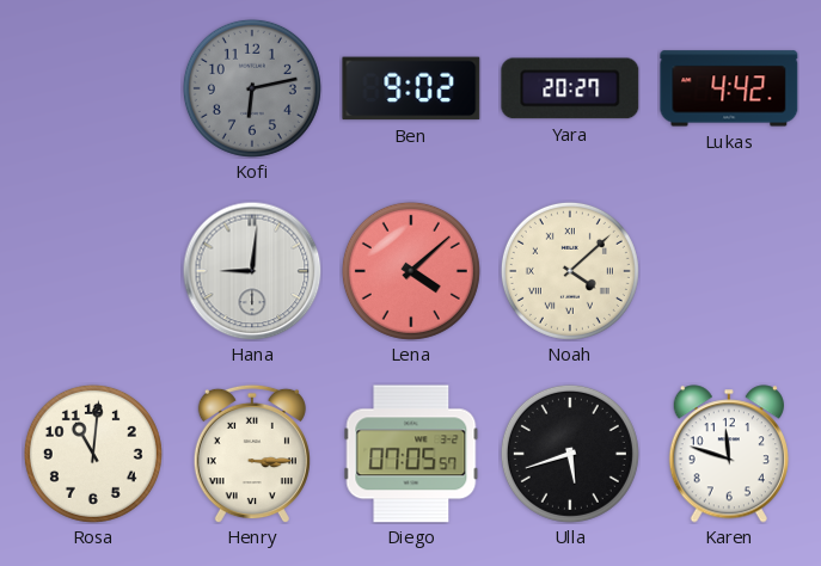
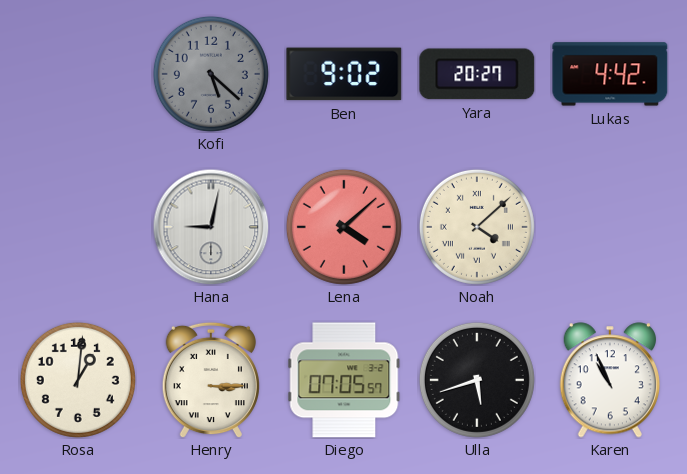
Kofi: 6:13 -> 5:22 (211, 74)
Hana: 9:01 -> 9:02 (211, 227)
Rosa: 11:01 -> 1:01 (78, 380)
Karen: 11:48 -> 10:56 (610, 380)
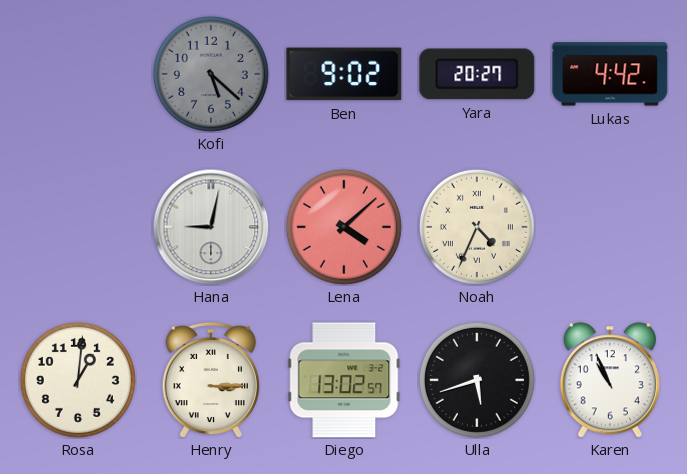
Noah: 4:08 -> 4:34 (477, 227)
Diego: 07:05 -> 13:02 (344, 380)
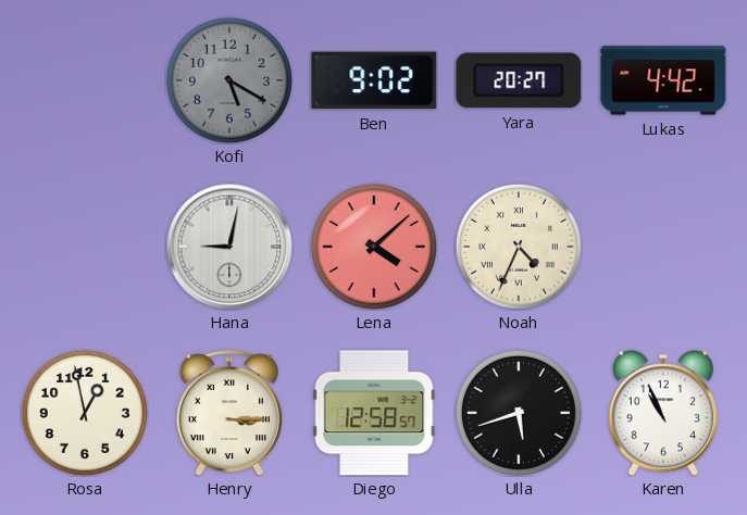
Kofi: 5:22 -> 5:20 (229, 80)
Rosa: 1:01 -> 12:58 (85, 413)
Diego: 13:02 -> 12:58 (374, 413)
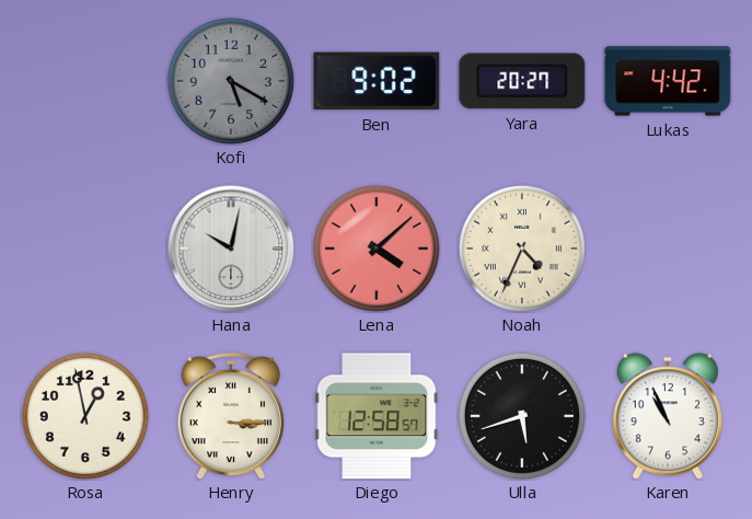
Hana: 9:02 -> 10:02 (231, 249)
